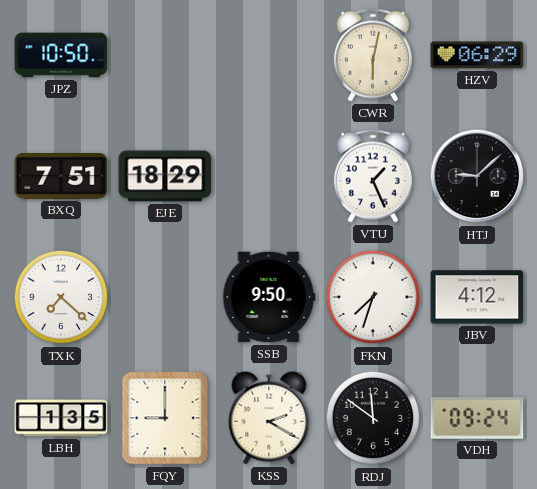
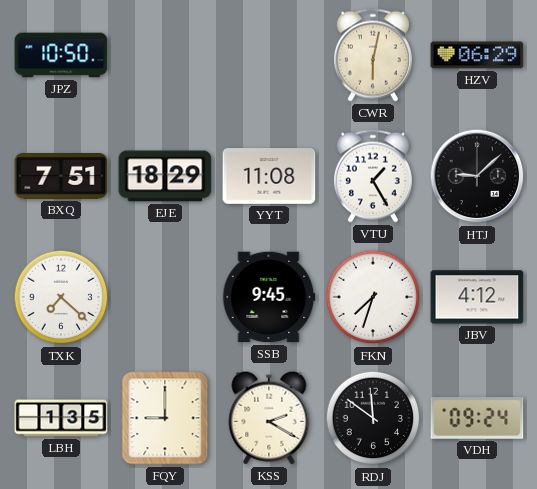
YYT: none -> 11:08 (269, 177)
VTU: 1:26 -> 1:25 (373, 176)
SSB: 9:50 -> 9:45 (269, 297)
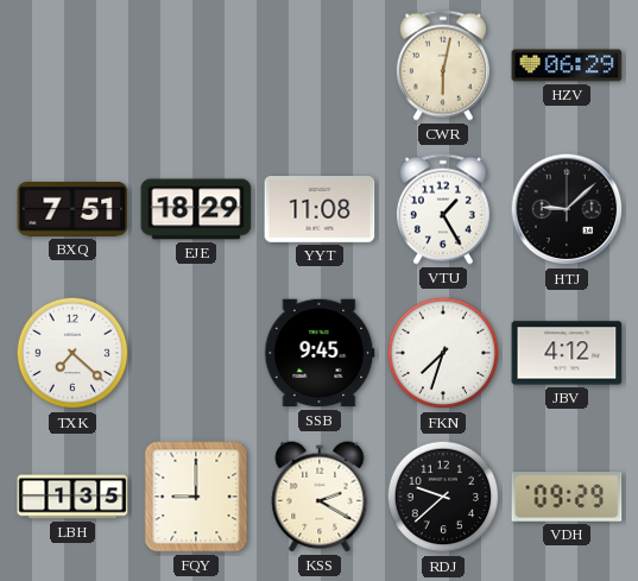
JPZ: 10:50 -> none (61, 55)
RDJ: 11:51 -> 9:38 (443, 497)
VDH: 09:24 -> 09:29 (567, 497)
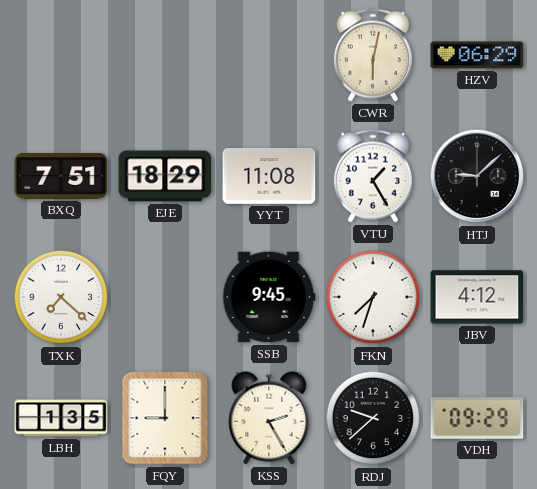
KSS: 2:20 -> 2:25 (269, 418)
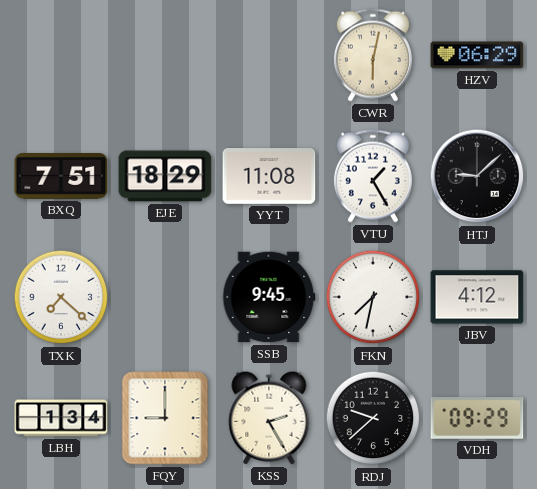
FKN: 7:33 -> 7:32 (373, 297)
LBH: 1:35 -> 1:34 (61, 418)
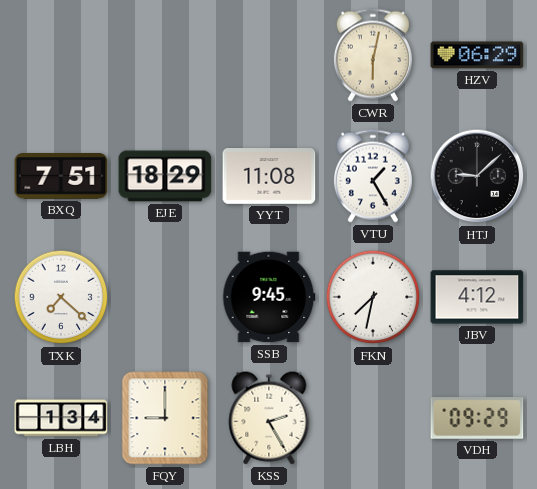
RDJ: 9:38 -> none (373, 418)
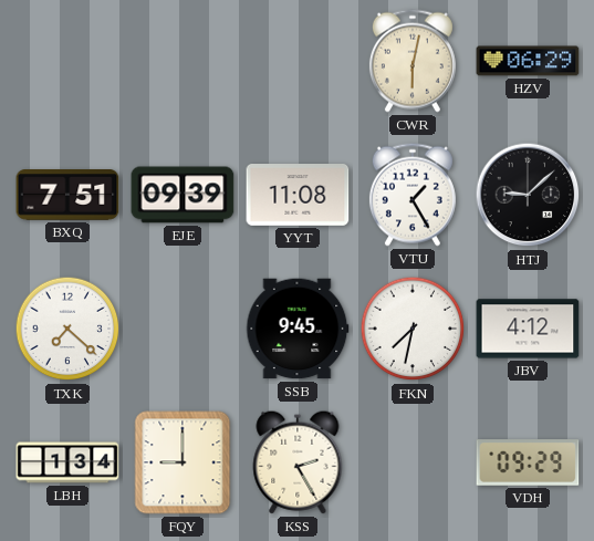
EJE: 18:29 -> 09:39 (183, 195)
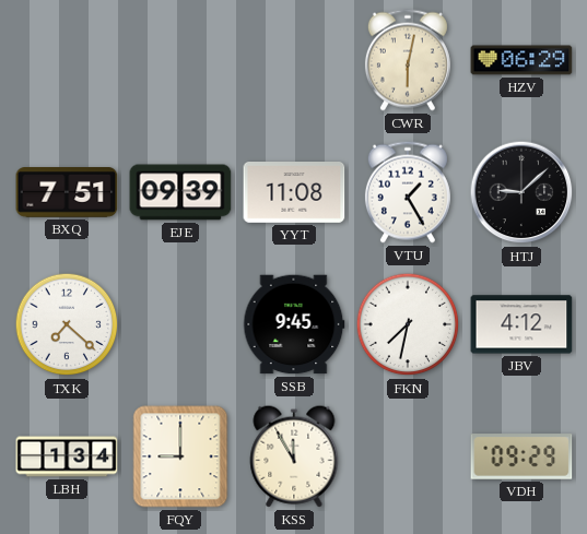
KSS: 2:25 -> 11:55 (294, 456)
